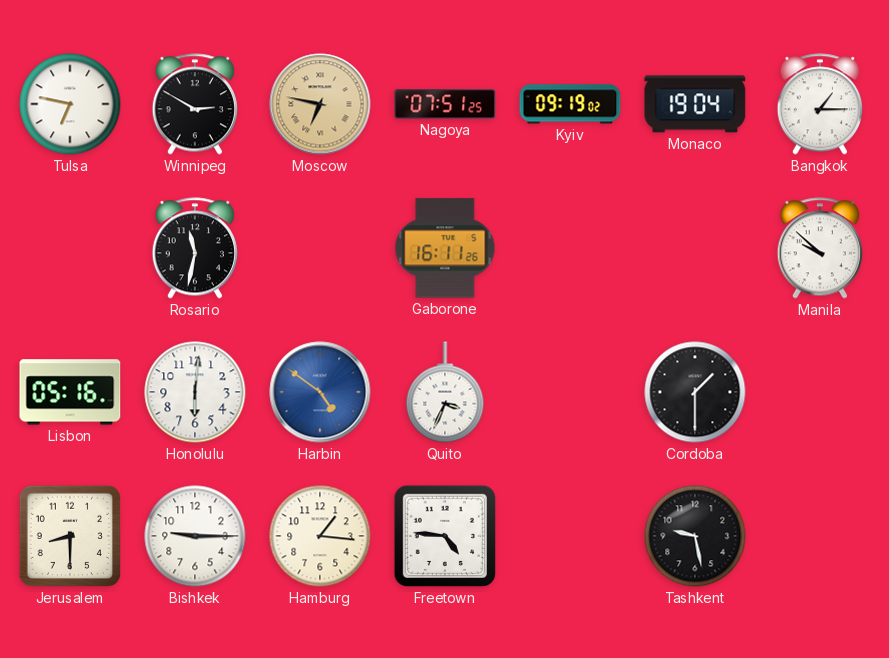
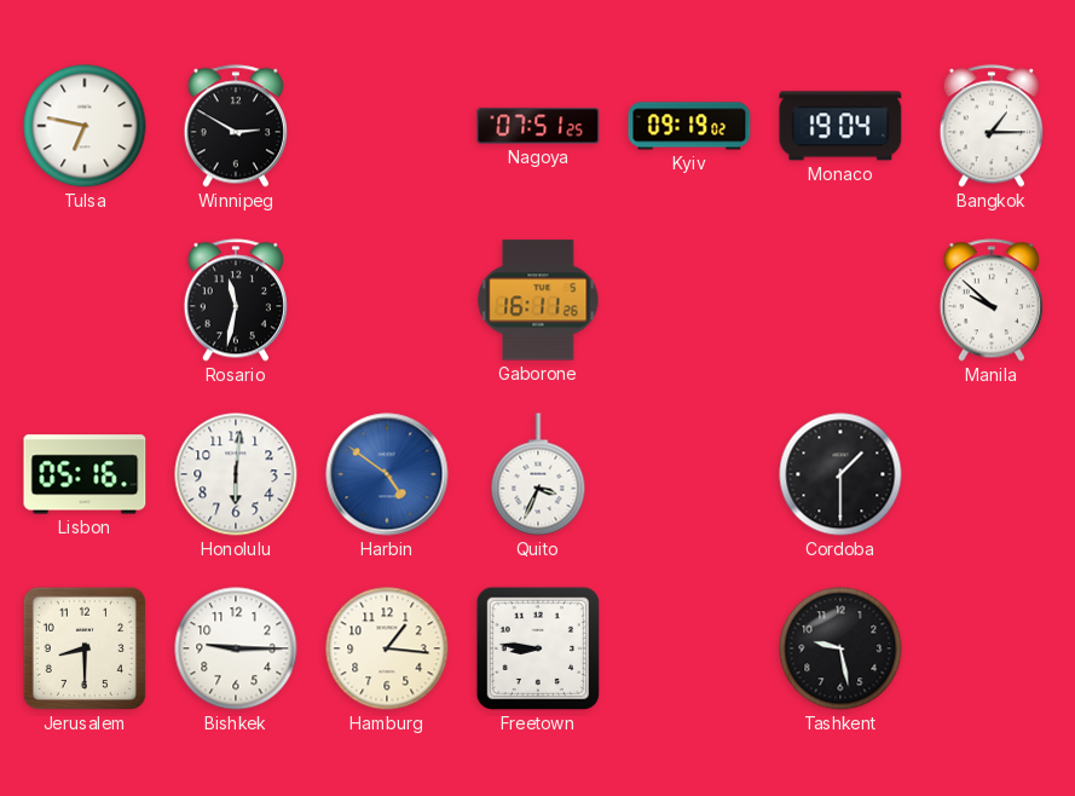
Moscow: 6:47 -> none (320, 104)
Freetown: 4:46 -> 8:46 (538, 648)
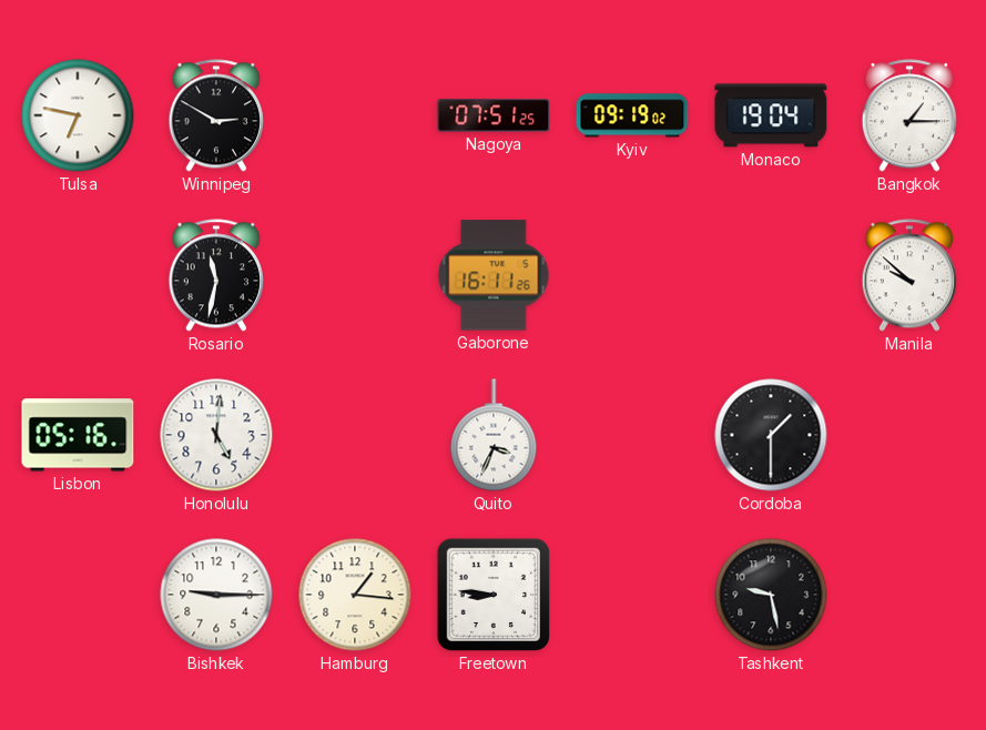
Honolulu: 6:01 -> 5:01 (216, 435)
Harbin: 4:51 -> none (387, 474)
Jerusalem: 8:30 -> none (85, 648)
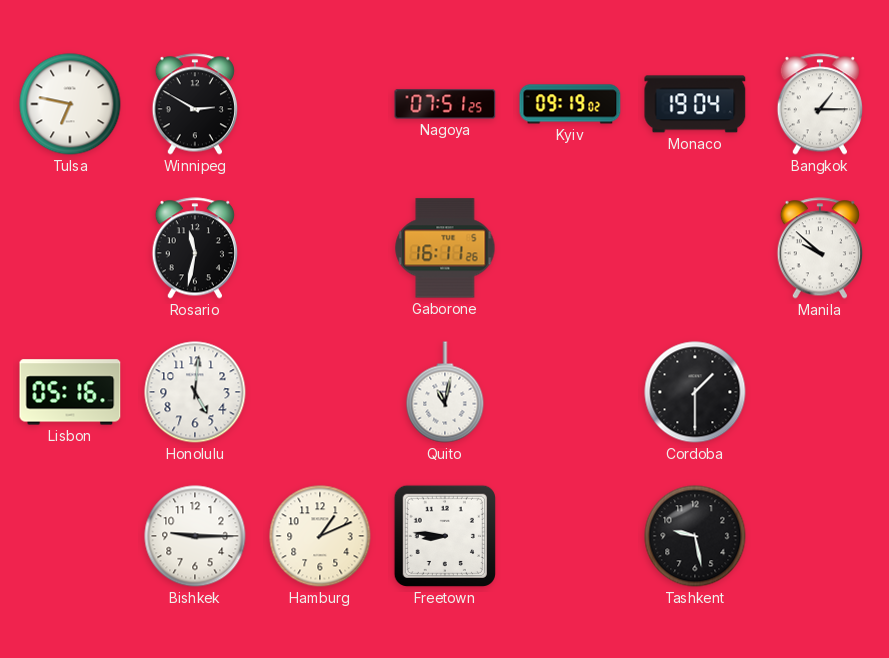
Quito: 3:34 -> 11:02 (445, 392)
Hamburg: 1:16 -> 1:11 (320, 536)
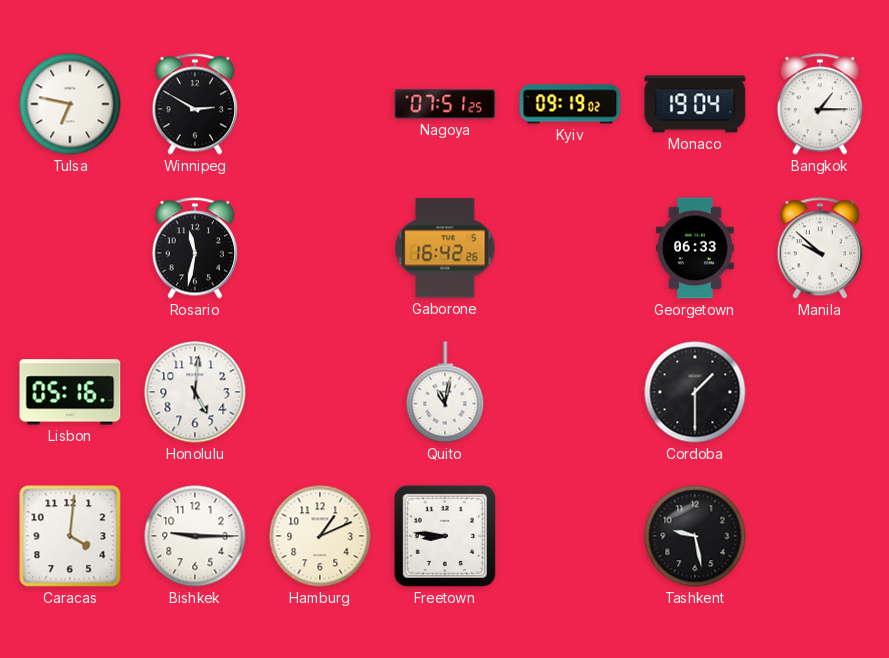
Gaborone: 16:11 -> 16:42 (445, 248)
Georgetown: none -> 06:33 (696, 248)
Caracas: none -> 4:01 (70, 536)
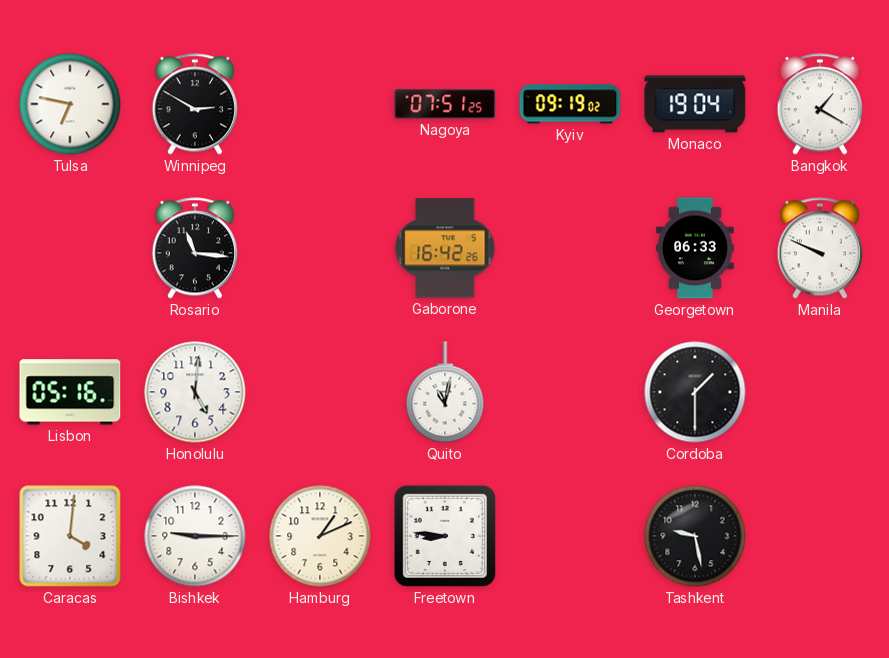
Bangkok: 1:15 -> 1:20 (819, 104)
Rosario: 11:32 -> 11:16 (194, 248)
Manila: 9:52 -> 9:49 (819, 248)
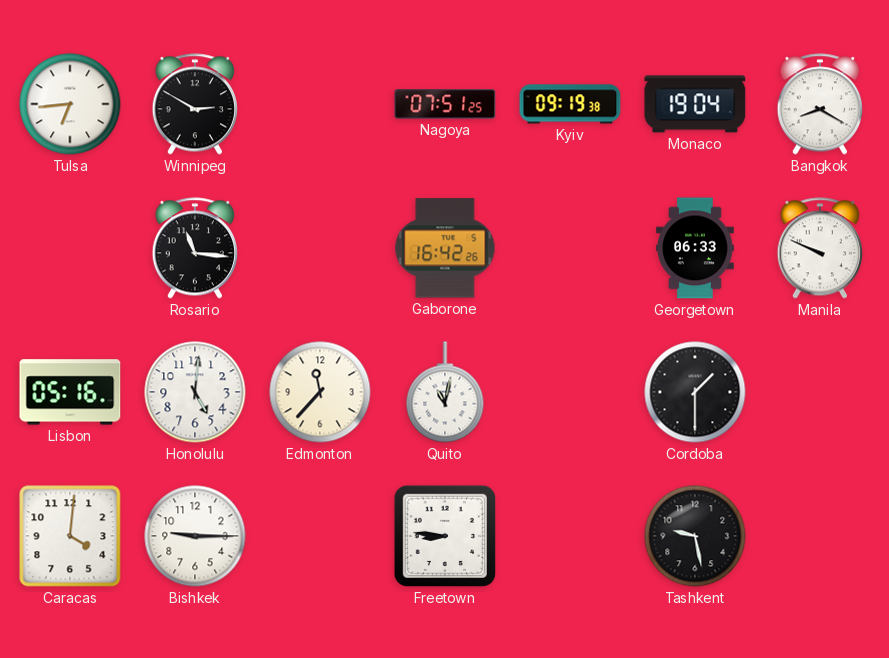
Tulsa: 6:47 -> 6:44 (70, 104)
Kyiv: 09:19:02 -> 09:19:38 (570, 104)
Bangkok: 1:20 -> 8:20 (819, 104)
Edmonton: none -> 11:37 (320, 392)
Hamburg: 1:11 -> none (320, 536)
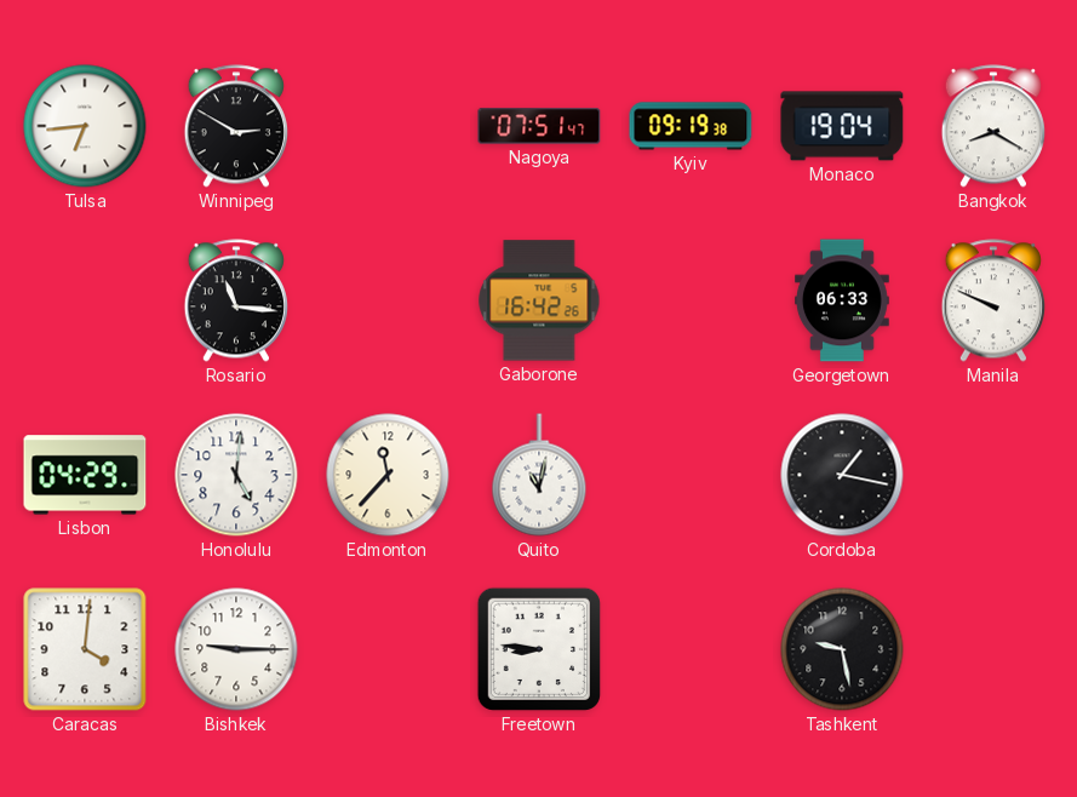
Nagoya: 07:51:25 -> 07:51:47 (539, 126)
Lisbon: 05:16 -> 04:29 (85, 475)
Cordoba: 1:30 -> 1:17 (842, 475)
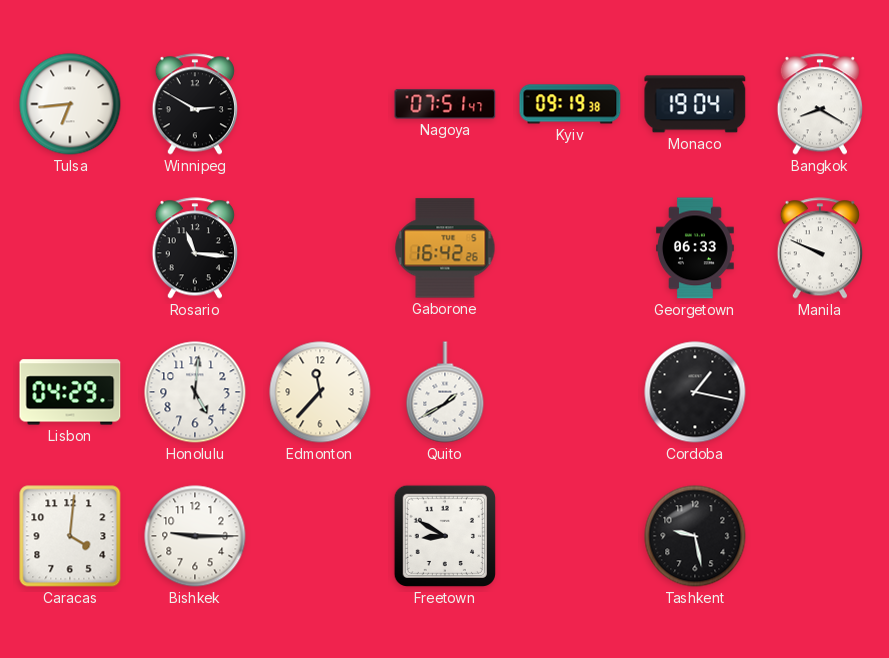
Quito: 11:02 -> 1:40 (445, 392)
Freetown: 8:46 -> 8:50 (445, 536)
